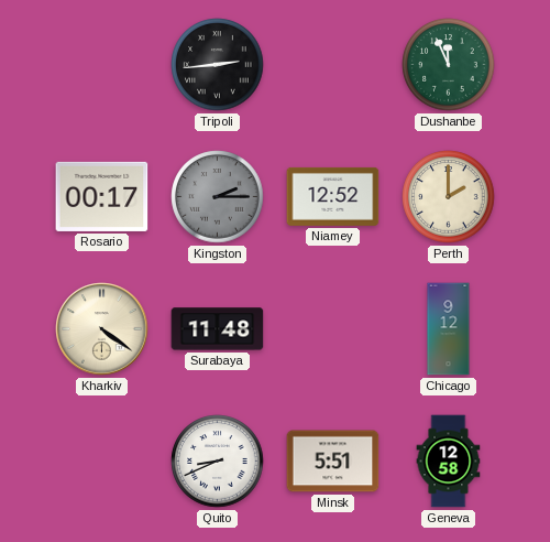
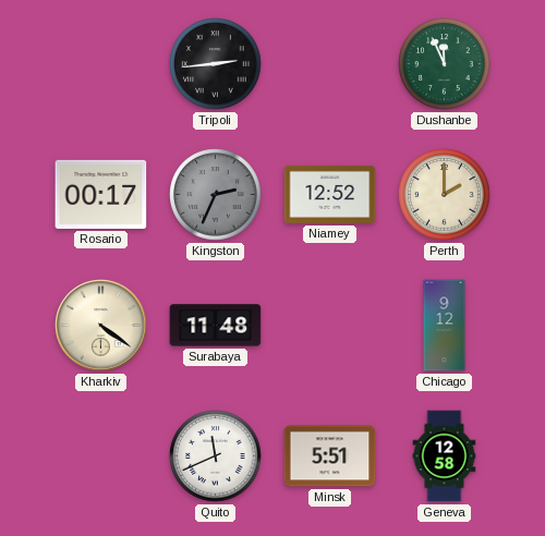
Kingston: 2:15 -> 2:34 (216, 195)
Quito: 8:41 -> 11:41 (216, 456)
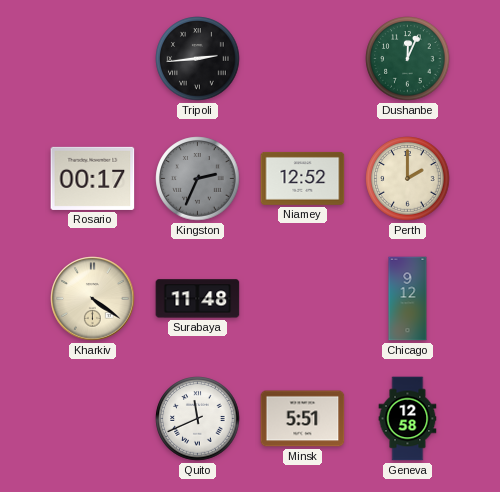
Dushanbe: 11:56 -> 12:04 (408, 59)
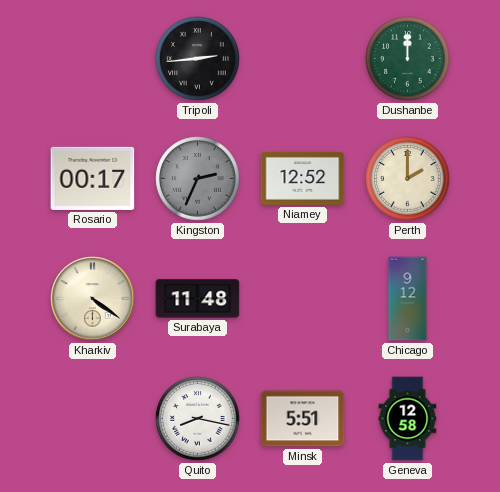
Dushanbe: 12:04 -> 12:00 (408, 59)
Quito: 11:41 -> 8:17 (198, 419)
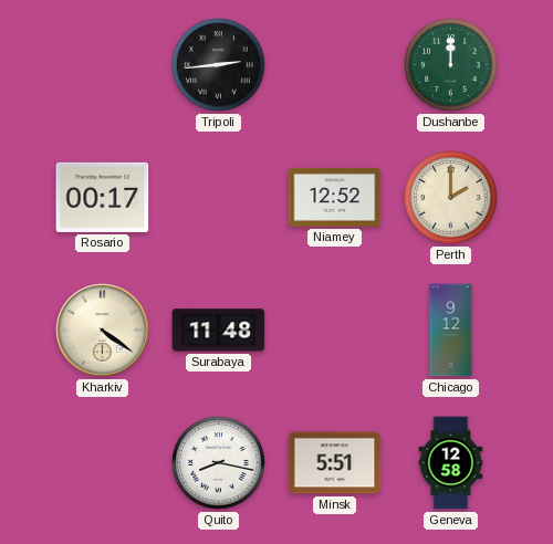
Kingston: 2:34 -> none (198, 179)
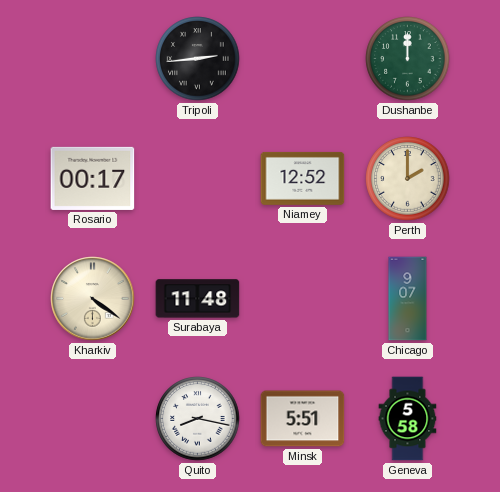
Chicago: 9:12 -> 9:07 (408, 299)
Geneva: 12:58 -> 5:58 (408, 419)
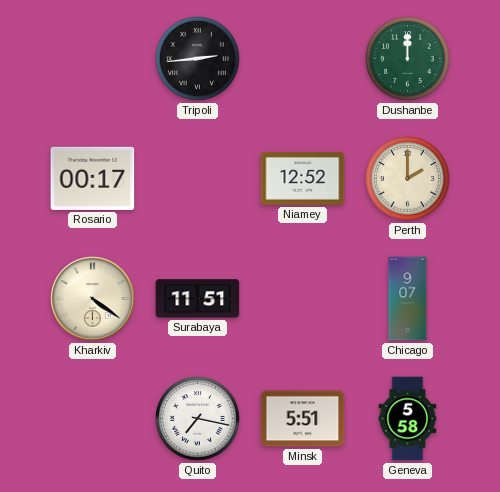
Surabaya: 11:48 -> 11:51 (198, 299)
Quito: 8:17 -> 7:17 (198, 419)
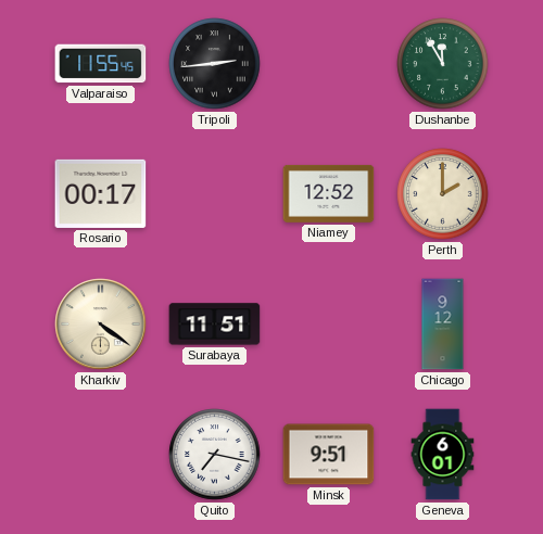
Valparaiso: none -> 11:55 (101, 64)
Dushanbe: 12:00 -> 11:55 (443, 64)
Chicago: 9:07 -> 9:12 (443, 325)
Minsk: 5:51 -> 9:51 (329, 455)
Geneva: 5:58 -> 6:01 (443, 455)
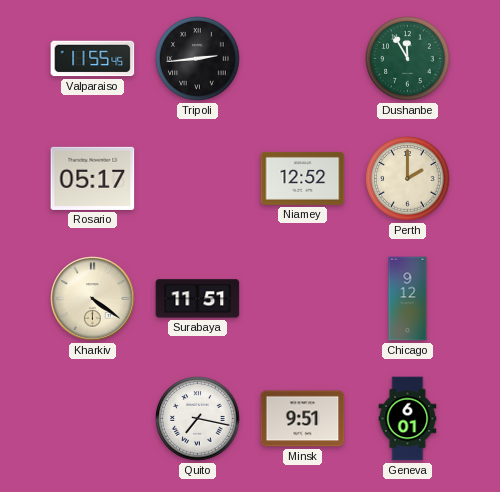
Rosario: 00:17 -> 05:17 (93, 178)
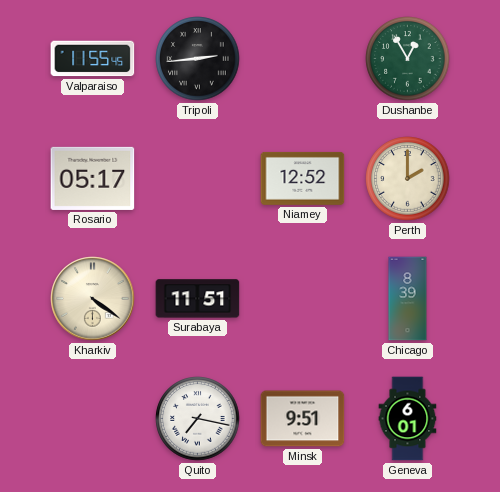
Dushanbe: 11:55 -> 12:55 (408, 59)
Chicago: 9:12 -> 8:39 (408, 299)
